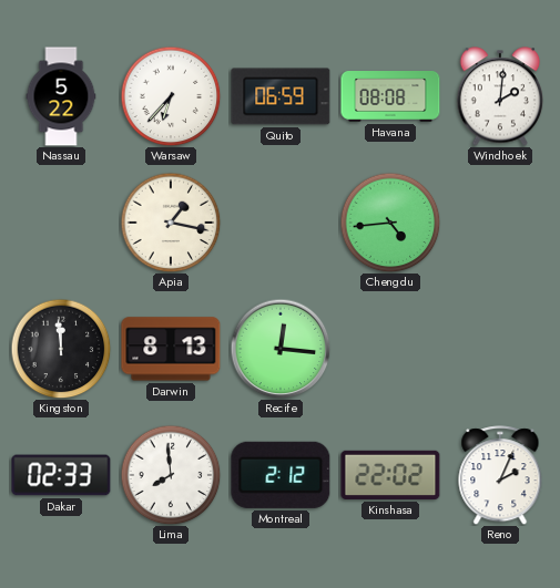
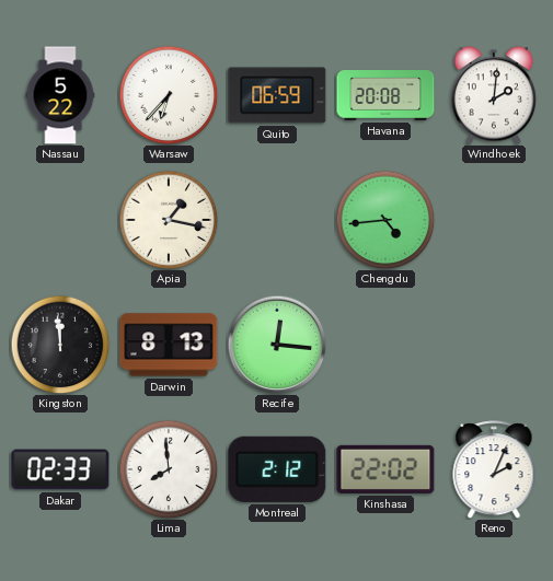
Havana: 08:08 -> 20:08 (385, 96)
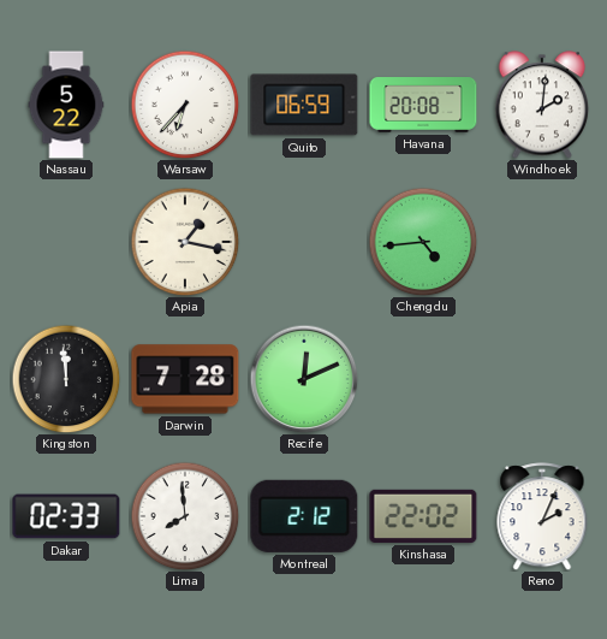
Darwin: 8:13 -> 7:28 (185, 379)
Recife: 12:16 -> 12:11 (304, 379)
